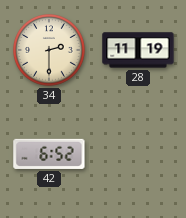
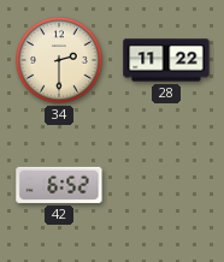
28: 11:19 -> 11:22 (166, 60)
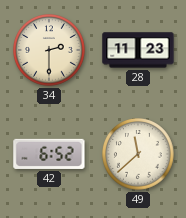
28: 11:22 -> 11:23 (138, 50)
49: none -> 11:38 (139, 155)
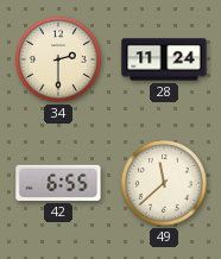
28: 11:23 -> 11:24 (164, 59)
42: 6:52 -> 6:55 (58, 183)
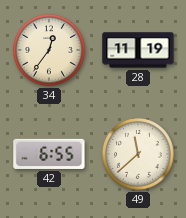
34: 2:30 -> 12:36 (50, 51)
28: 11:24 -> 11:19 (138, 50)
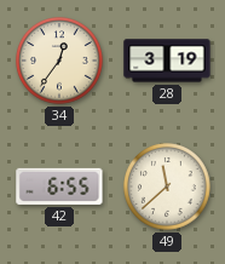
28: 11:19 -> 3:19 (167, 61)
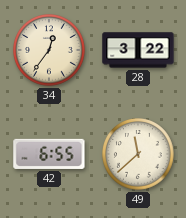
28: 3:19 -> 3:22 (138, 50)
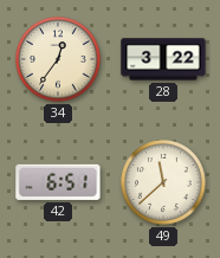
42: 6:55 -> 6:51 (58, 182)
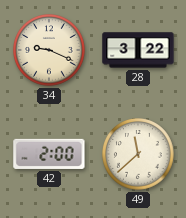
34: 12:36 -> 9:19 (50, 51)
42: 6:51 -> 2:00 (49, 154)
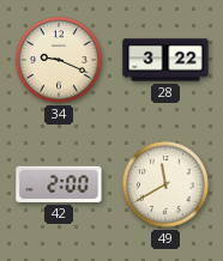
49: 11:38 -> 11:40 (167, 186)
